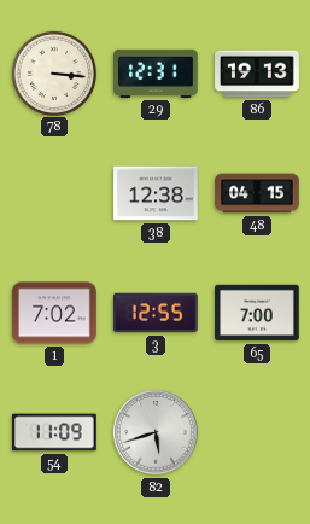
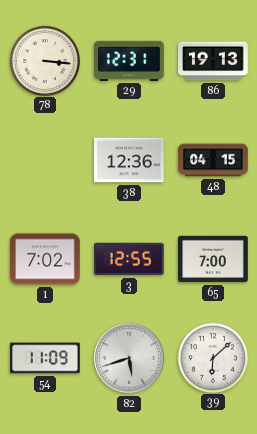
38: 12:38 -> 12:36 (129, 160)
39: none -> 6:08 (213, 357)
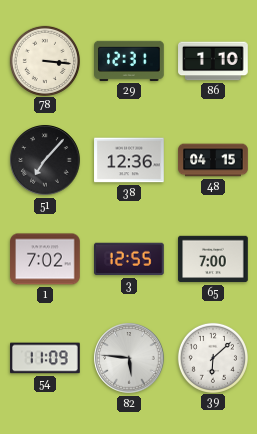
86: 19:13 -> 1:10 (213, 61)
51: none -> 7:07 (45, 160)
82: 5:42 -> 5:46 (129, 358)
